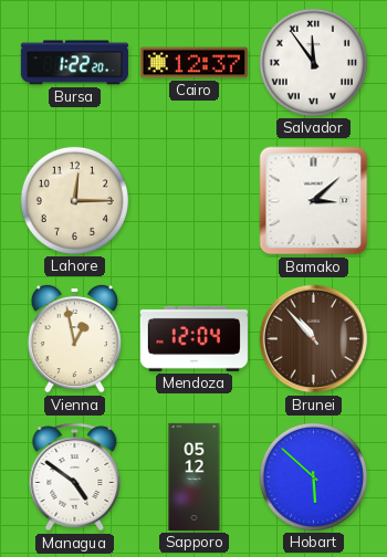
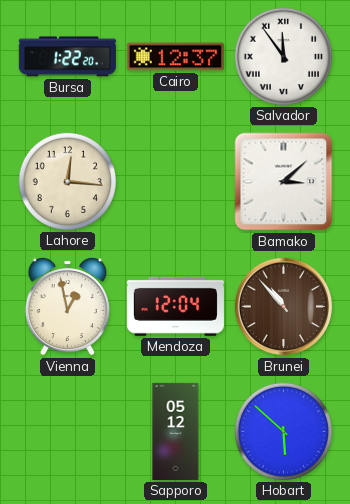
Lahore: 12:15 -> 12:16 (67, 181)
Managua: 4:51 -> none (75, 477)
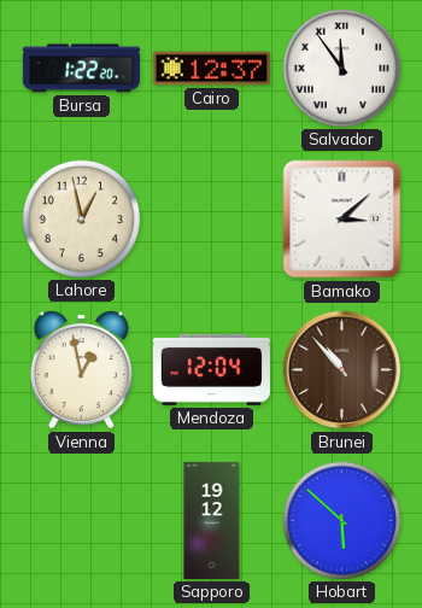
Lahore: 12:16 -> 12:58 (81, 218)
Sapporo: 05:12 -> 19:12 (212, 520)
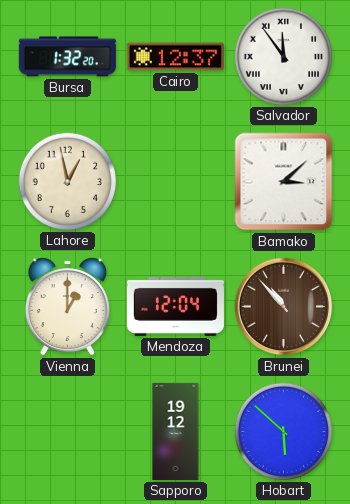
Bursa: 1:22 -> 1:32 (67, 57)
Vienna: 12:58 -> 1:00 (67, 306)
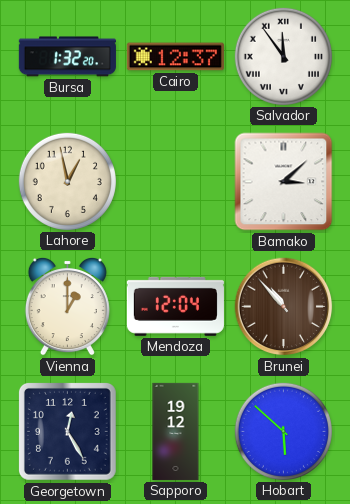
Georgetown: none -> 12:25 (67, 431)
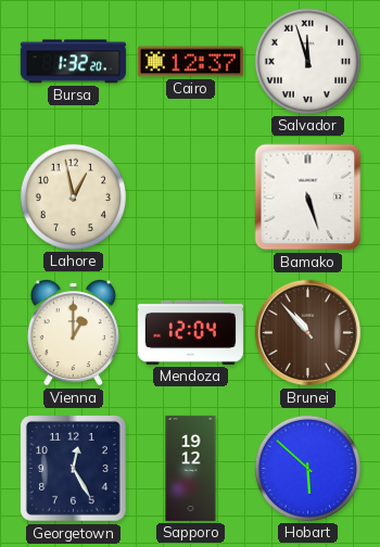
Salvador: 11:54 -> 11:57 (307, 61)
Bamako: 3:08 -> 5:27 (308, 198)
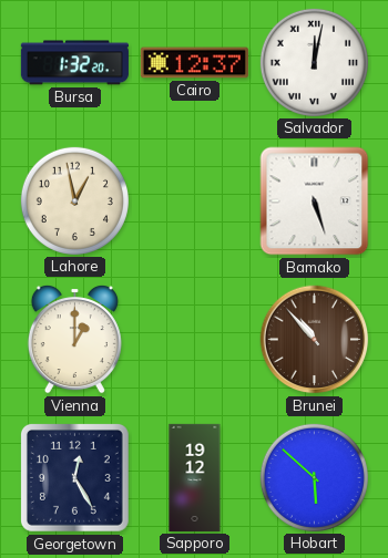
Salvador: 11:57 -> 12:02 (314, 62)
Mendoza: 12:04 -> none (190, 332)
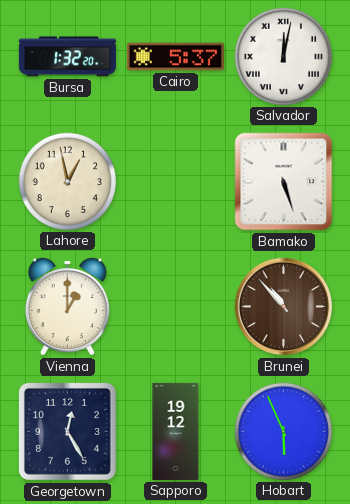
Cairo: 12:37 -> 5:37 (175, 57)
Hobart: 5:52 -> 5:56 (283, 431)
